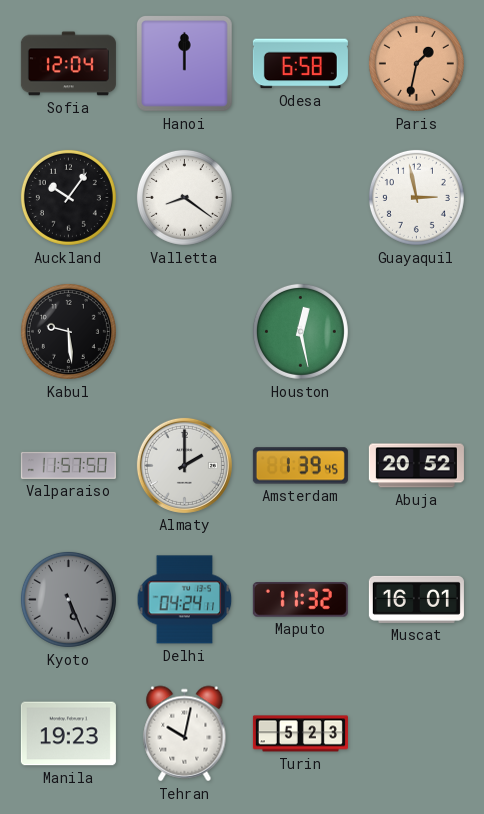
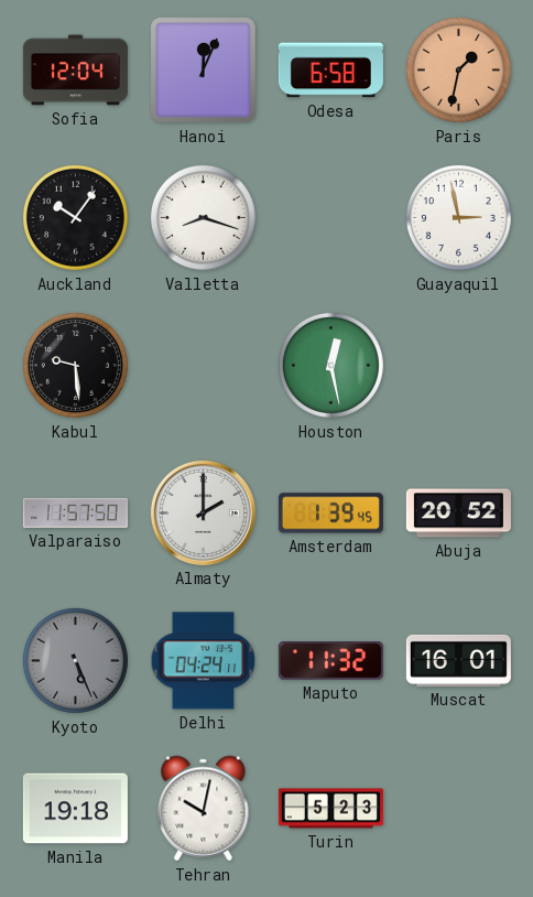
Hanoi: 12:00 -> 12:04 (204, 71)
Valletta: 8:21 -> 8:18 (203, 217)
Manila: 19:23 -> 19:18 (75, 809)
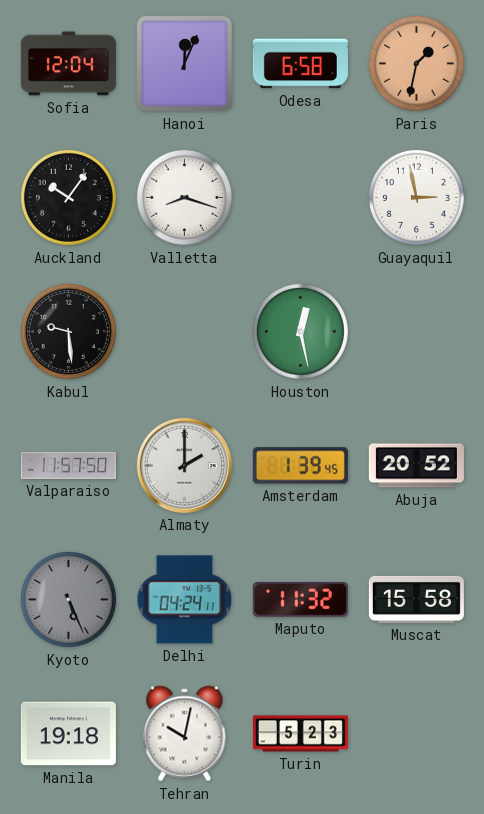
Muscat: 16:01 -> 15:58 (416, 599)
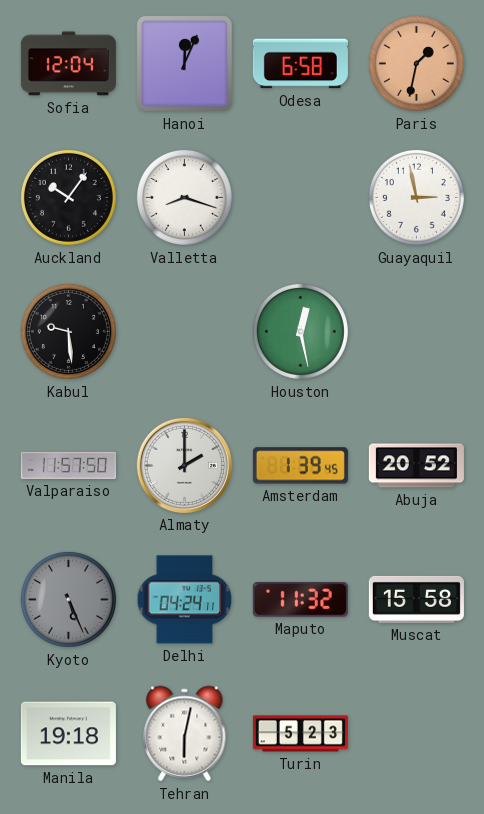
Tehran: 10:02 -> 6:02 (185, 734)
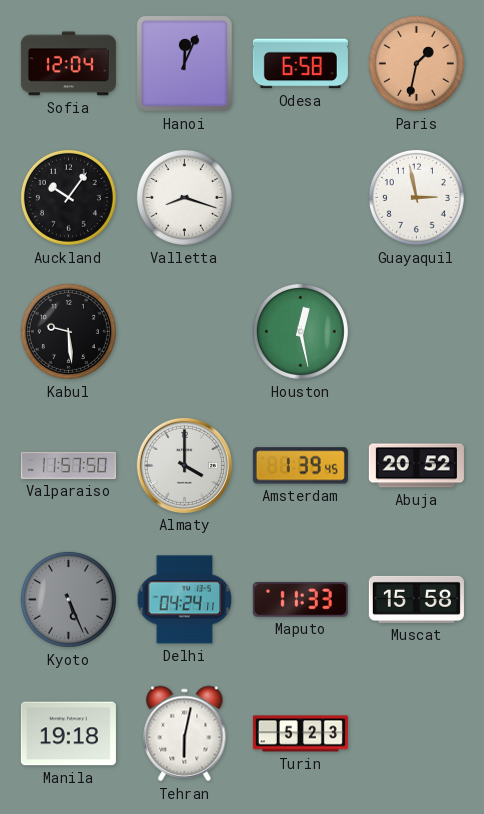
Almaty: 2:00 -> 4:00 (184, 465)
Maputo: 11:32 -> 11:33 (300, 600)
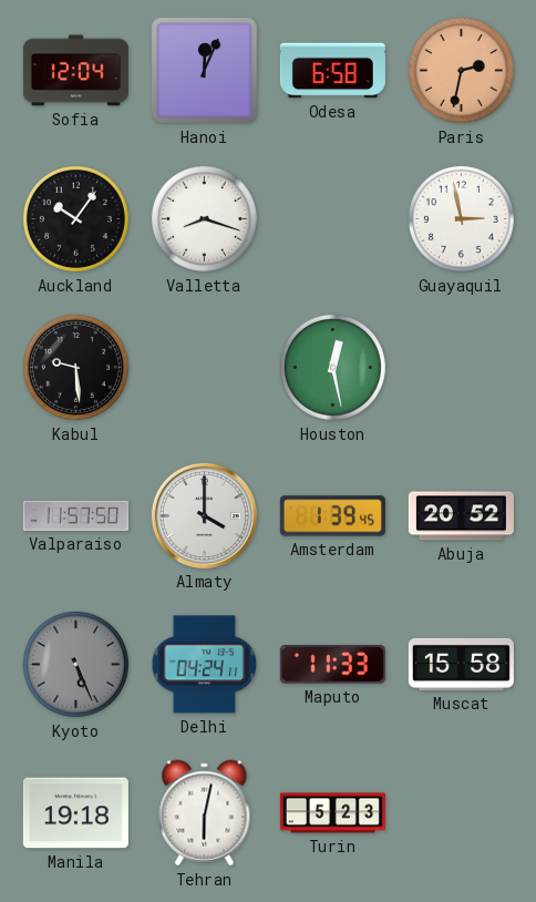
Paris: 1:32 -> 2:32 (461, 70)
